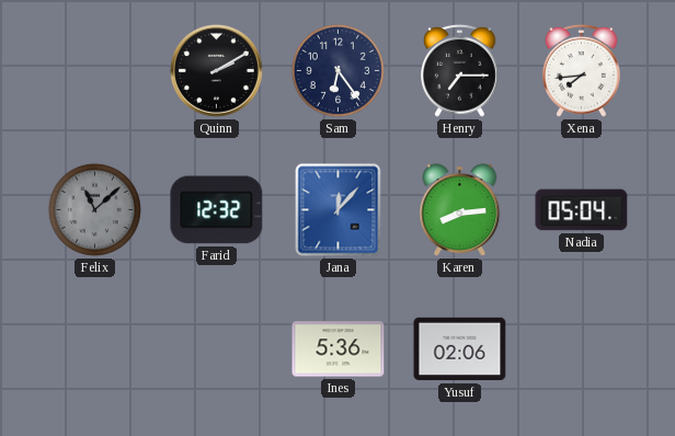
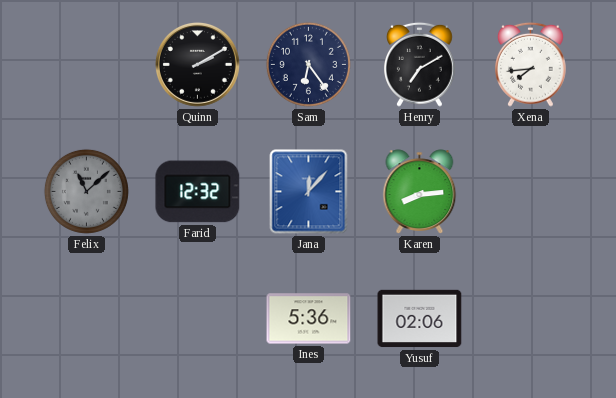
Henry: 7:15 -> 7:10 (420, 64)
Nadia: 05:04 -> none (582, 210)
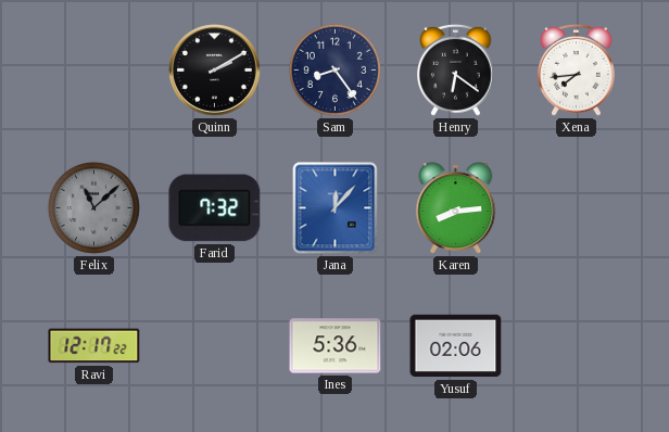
Sam: 6:24 -> 8:24 (335, 69)
Henry: 7:10 -> 6:21 (456, 69)
Farid: 12:32 -> 7:32 (215, 208)
Ravi: none -> 12:17 (94, 346)
